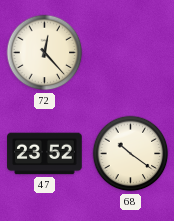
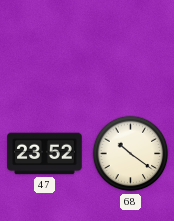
72: 12:23 -> none (45, 53)
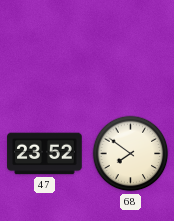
68: 10:21 -> 7:51 (131, 154)
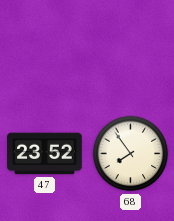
68: 7:51 -> 7:54 (131, 154)
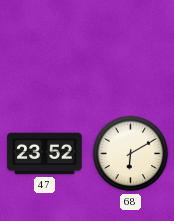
68: 7:54 -> 6:10 (131, 154)
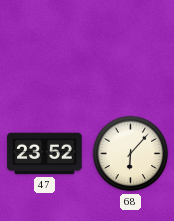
68: 6:10 -> 6:07 (131, 154)
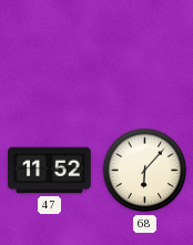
47: 23:52 -> 11:52 (50, 171)
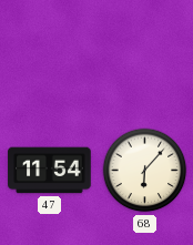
47: 11:52 -> 11:54 (50, 171)
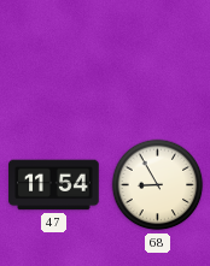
68: 6:07 -> 8:55 (158, 185)
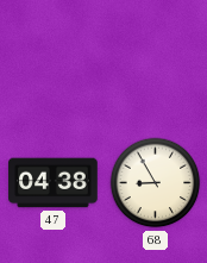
47: 11:54 -> 04:38 (54, 183)
